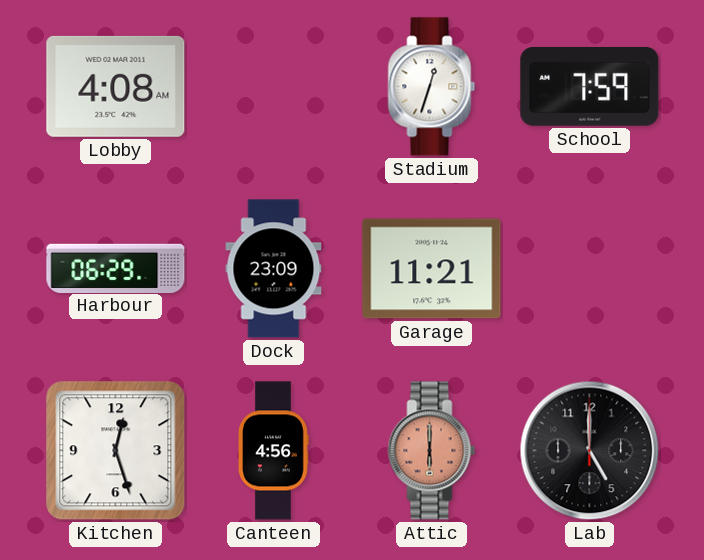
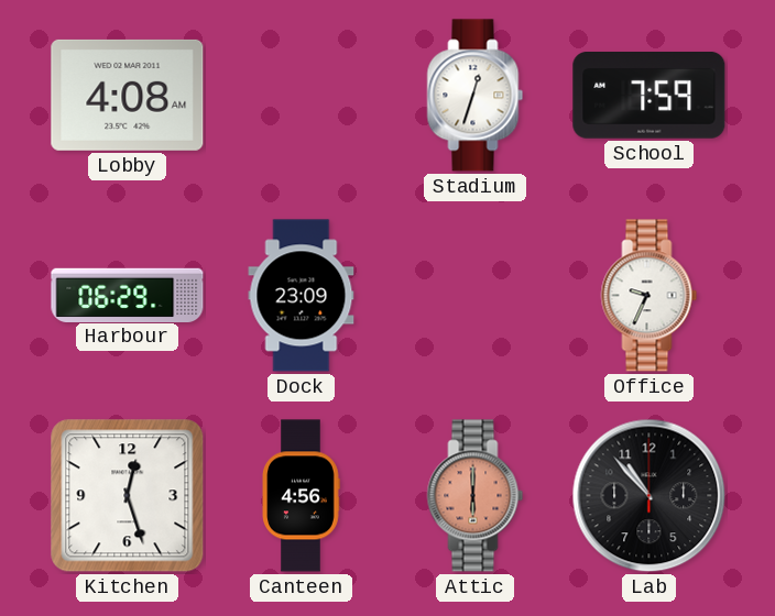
Garage: 11:21 -> none (432, 269)
Office: none -> 9:34 (650, 296)
Lab: 5:00 -> 10:53 (650, 496)
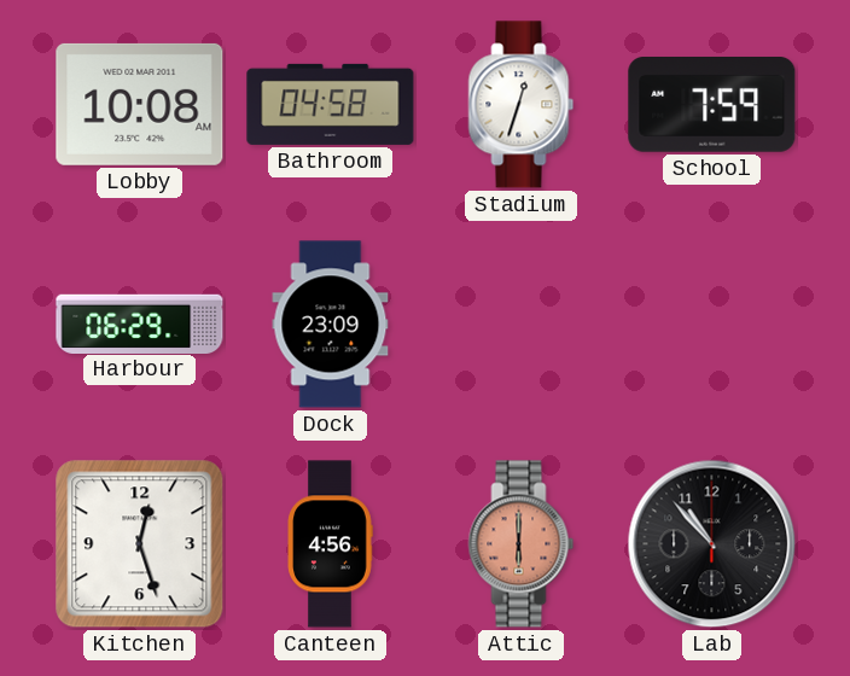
Lobby: 4:08 -> 10:08 (140, 104)
Bathroom: none -> 04:58 (331, 104)
Office: 9:34 -> none (650, 296)
